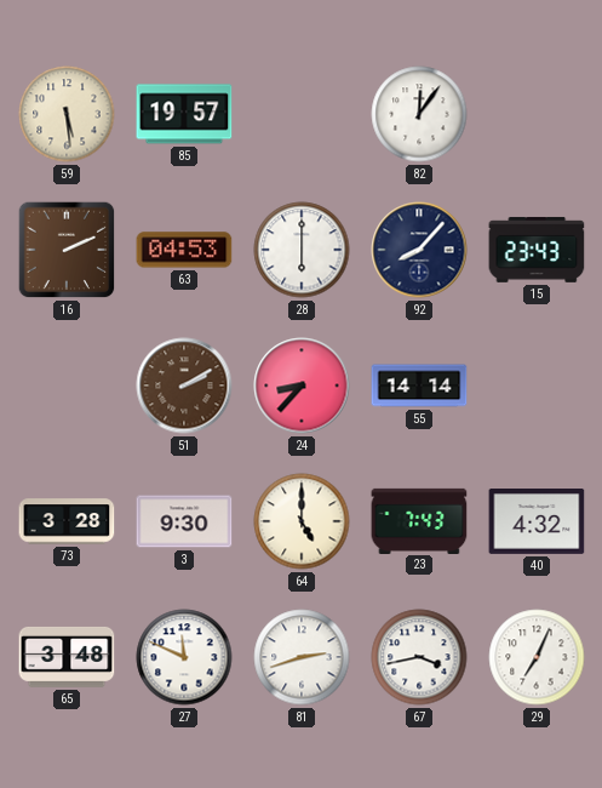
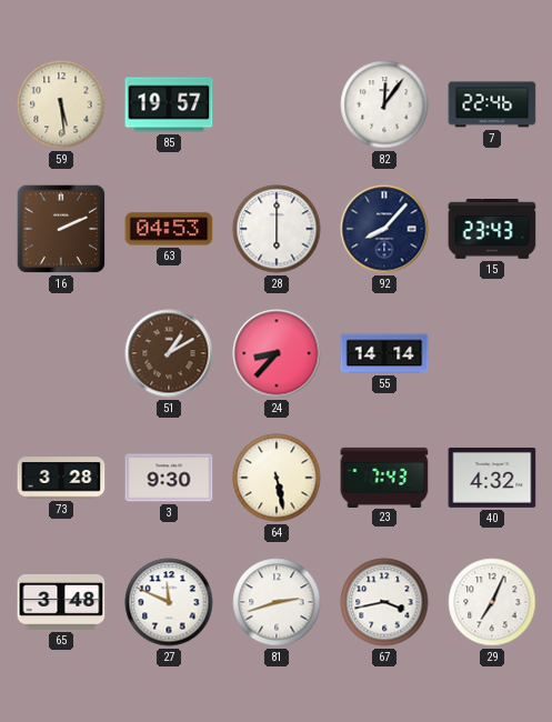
7: none -> 22:46 (492, 104)
51: 2:10 -> 1:10 (169, 353)
64: 5:00 -> 5:28 (277, 478)
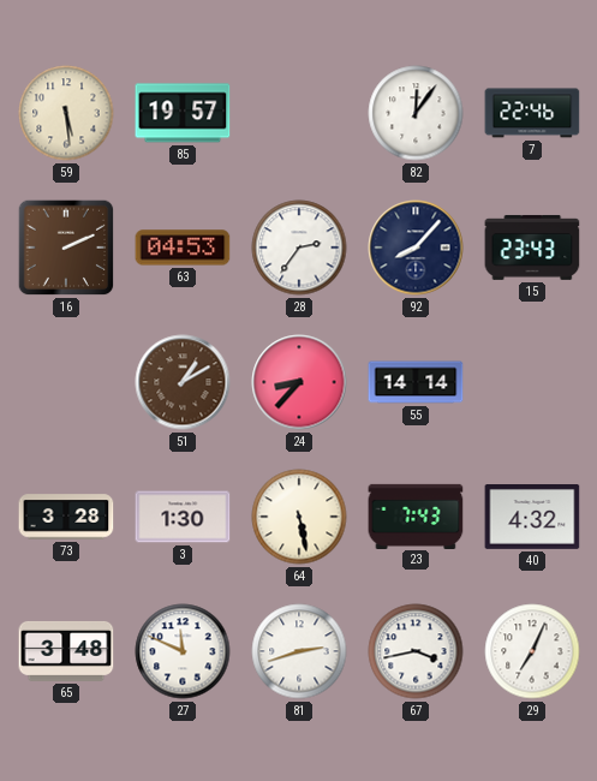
28: 6:00 -> 2:36 (299, 248)
3: 9:30 -> 1:30 (183, 517)
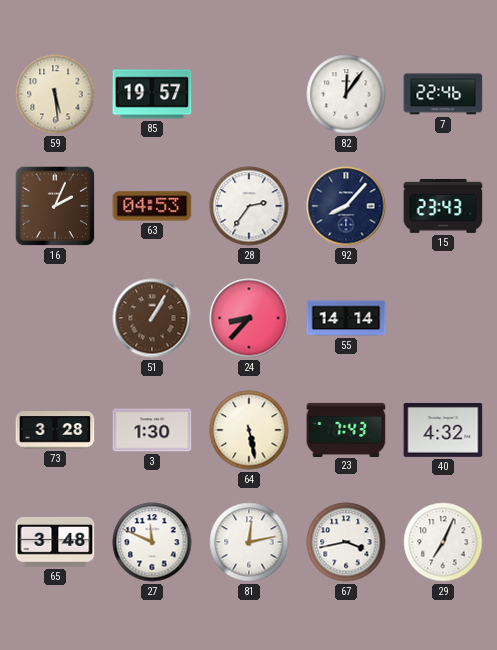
16: 2:11 -> 2:04 (55, 206)
51: 1:10 -> 1:05 (152, 318)
81: 2:42 -> 12:13 (249, 542)
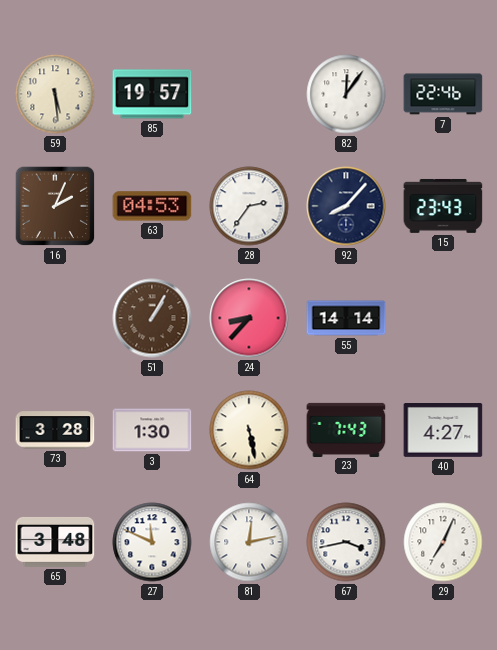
40: 4:32 -> 4:27 (443, 431)
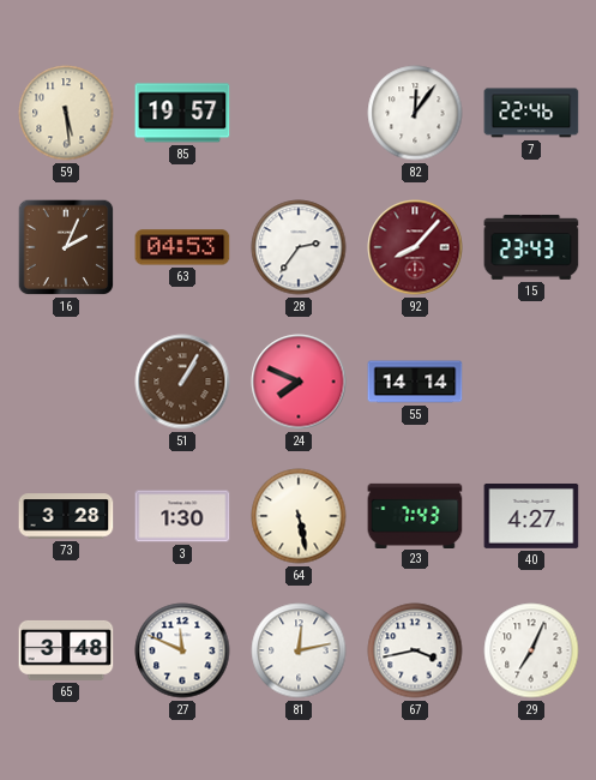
92 dial: navy -> burgundy (415, 247)
24: 8:37 -> 7:49 (299, 382)
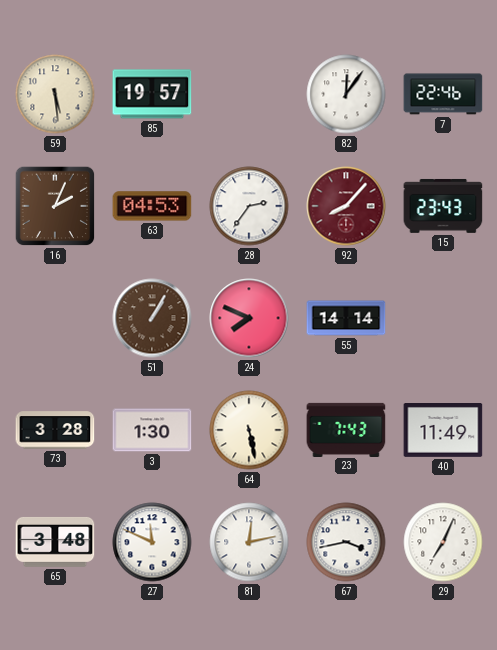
40: 4:27 -> 11:49 (443, 431)
